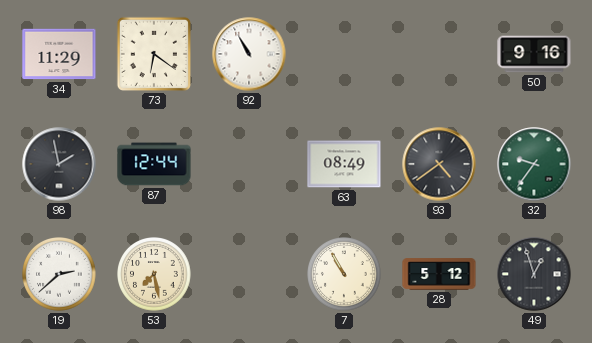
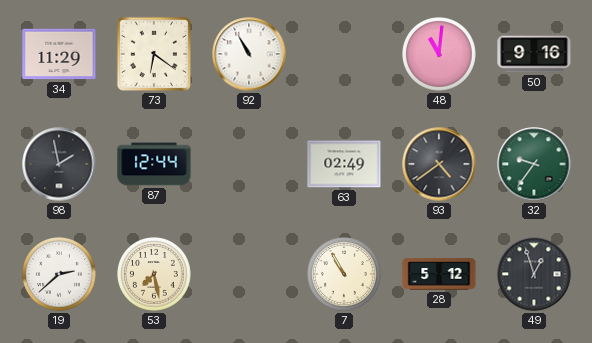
48: none -> 11:01 (440, 55)
63: 08:49 -> 02:49 (344, 164)
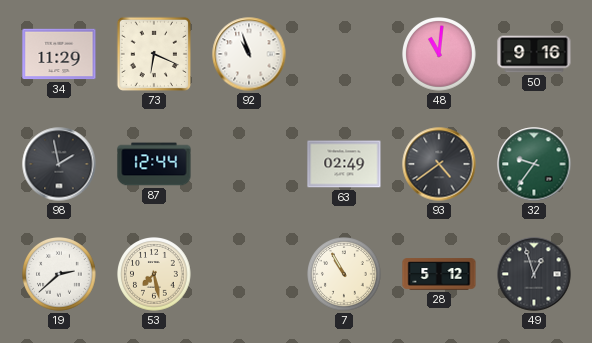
73: 6:21 -> 6:19 (154, 54)
92: 10:55 -> 10:57 (249, 54)
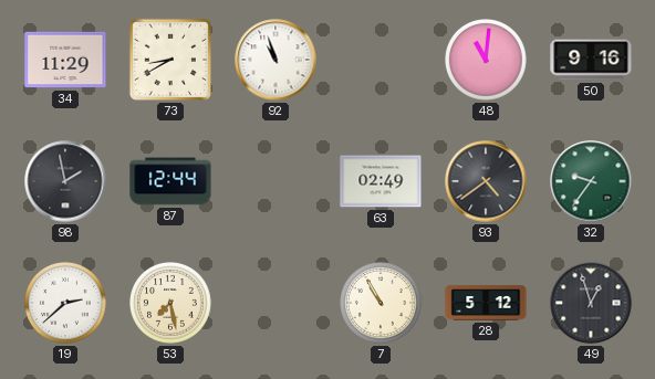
73: 6:19 -> 8:40 (170, 60)
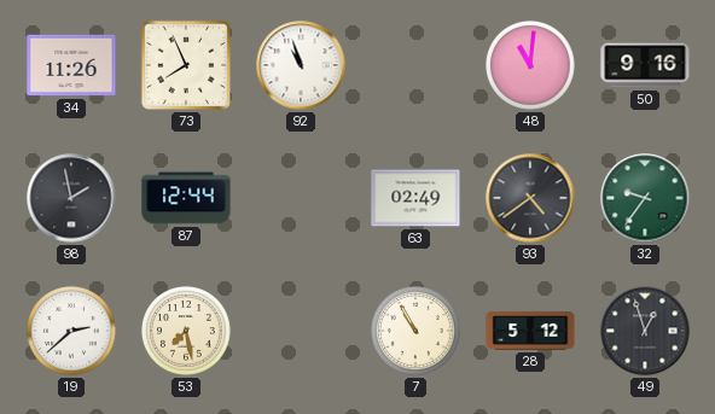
34: 11:29 -> 11:26 (71, 65)
73: 8:40 -> 7:56 (186, 65)
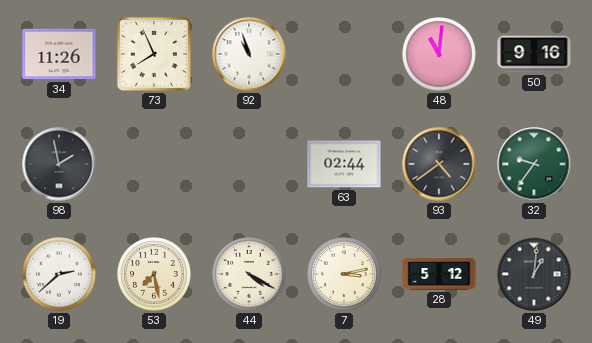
87: 12:44 -> none (186, 198)
63: 02:49 -> 02:44 (344, 164)
44: none -> 4:20 (250, 275)
7: 10:55 -> 3:13 (345, 275)
49: 12:57 -> 1:01 (534, 274)
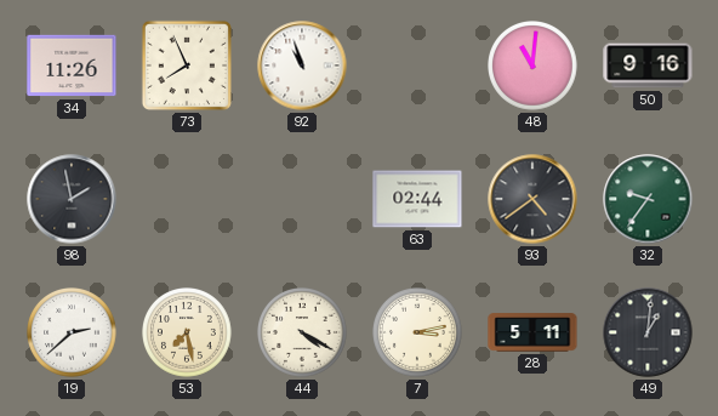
28: 5:12 -> 5:11 (532, 332)
